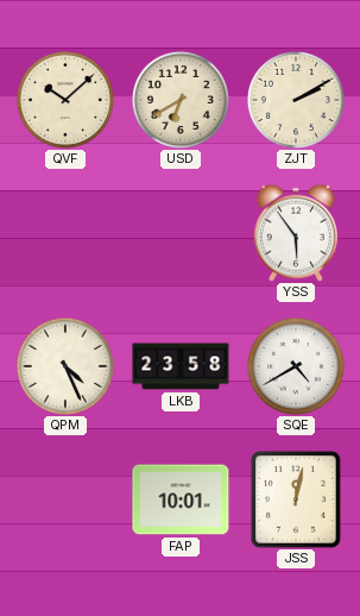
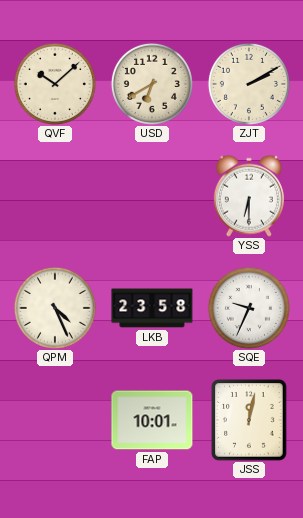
YSS: 5:54 -> 6:30 (249, 196)
SQE: 4:40 -> 9:34 (249, 308)
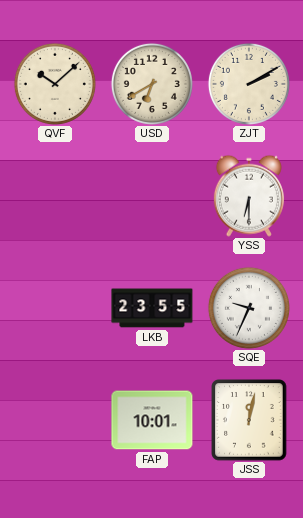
QPM: 4:26 -> none (55, 308)
LKB: 23:58 -> 23:55 (152, 308)
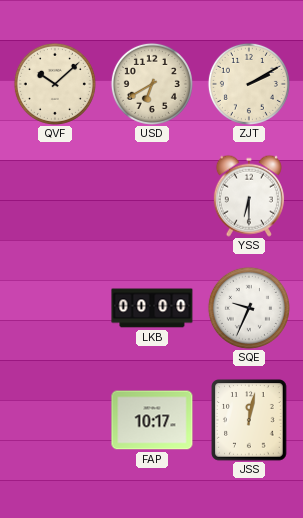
LKB: 23:55 -> 00:00 (152, 308)
FAP: 10:01 -> 10:17 (152, 420)
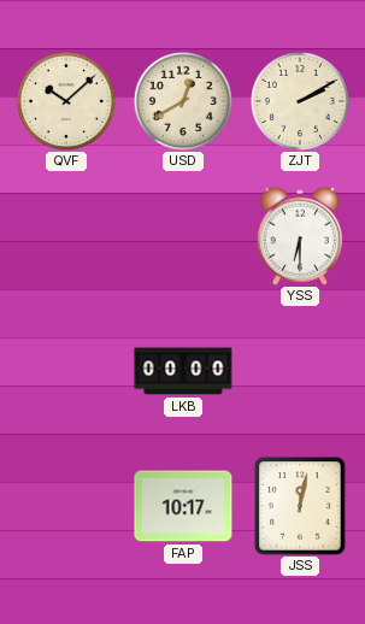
USD: 6:40 -> 12:40 (183, 101)
SQE: 9:34 -> none (249, 308)
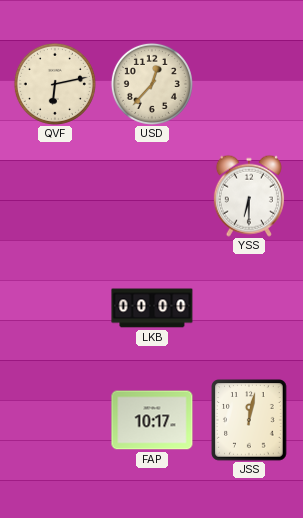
QVF: 10:08 -> 6:13 (55, 84)
USD: 12:40 -> 12:37 (152, 84)
ZJT: 2:10 -> none (300, 101)
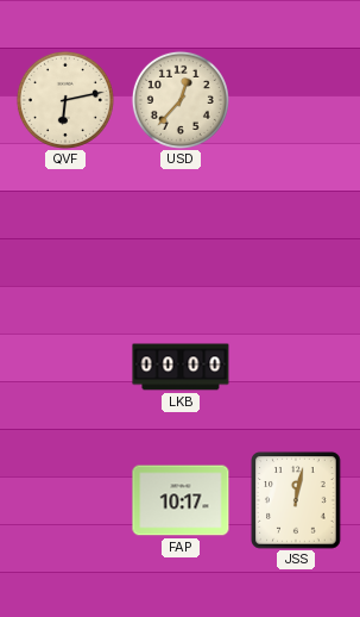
YSS: 6:30 -> none (249, 196)
